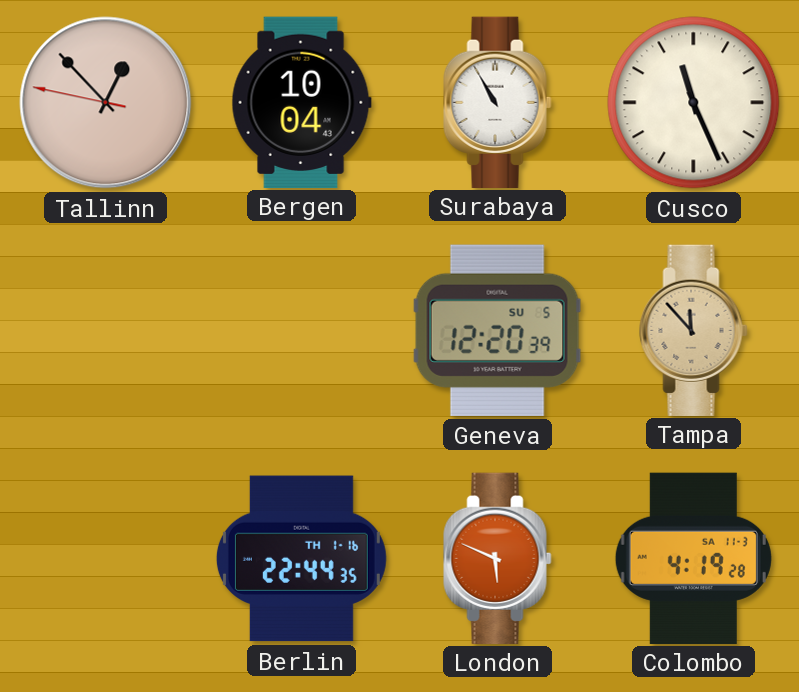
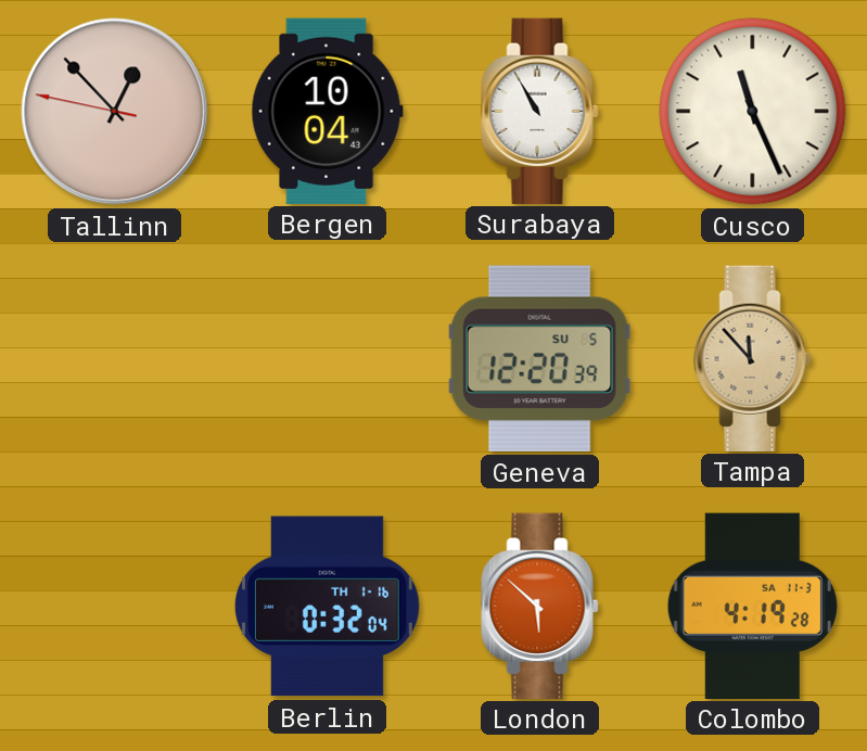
Berlin: 22:44 -> 0:32 (327, 607)
London: 5:49 -> 5:52 (540, 606)
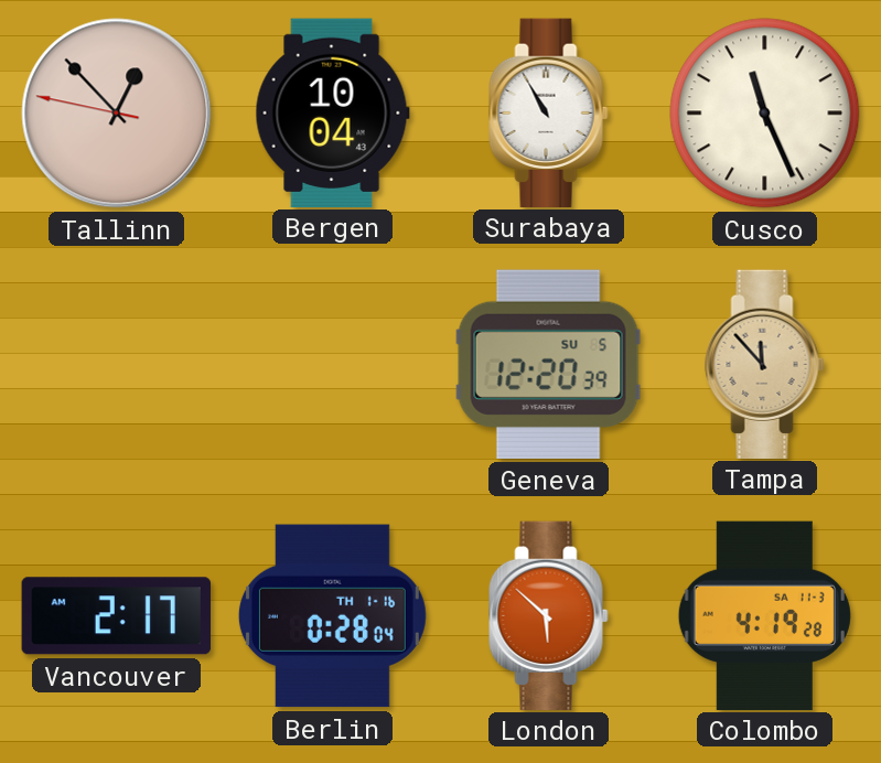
Vancouver: none -> 2:17 (116, 616)
Berlin: 0:32 -> 0:28 (332, 616)
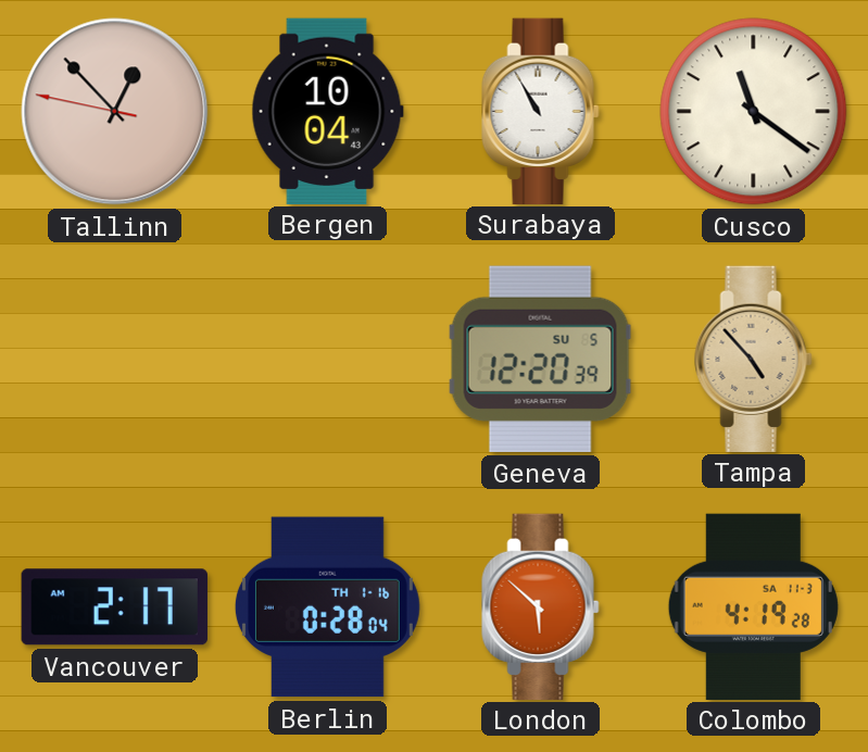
Cusco: 11:26 -> 11:21 (754, 112)
Tampa: 11:53 -> 4:53 (754, 359)
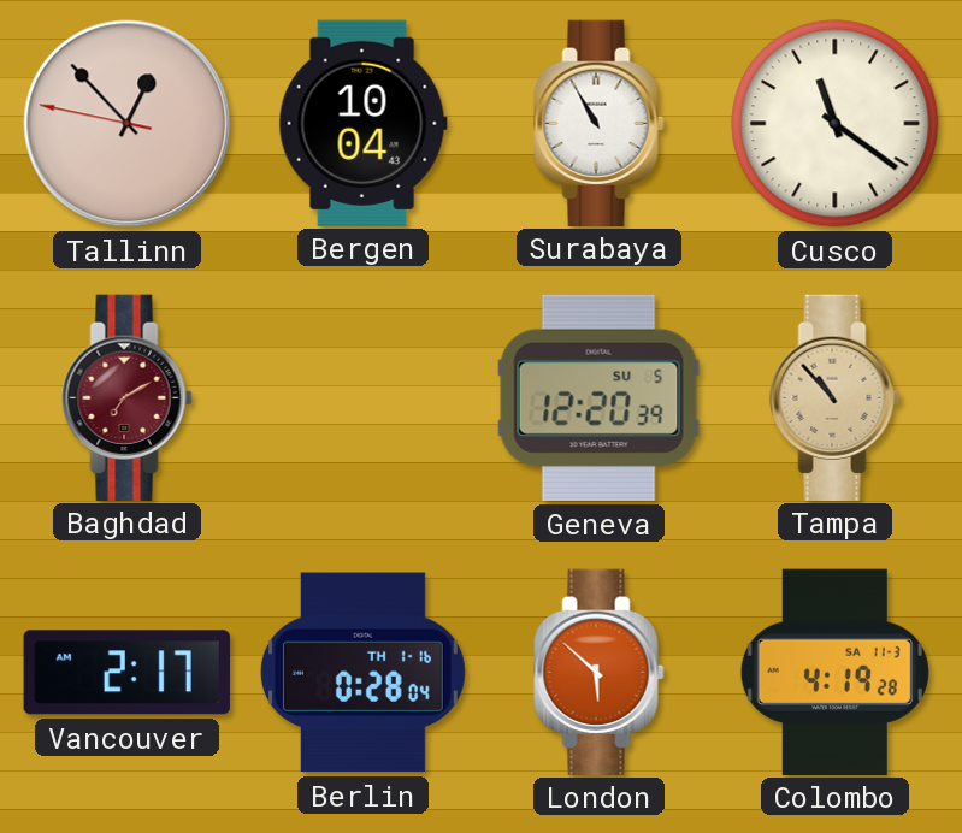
Baghdad: none -> 7:10 (128, 397)
Tampa: 4:53 -> 10:53 (836, 397)
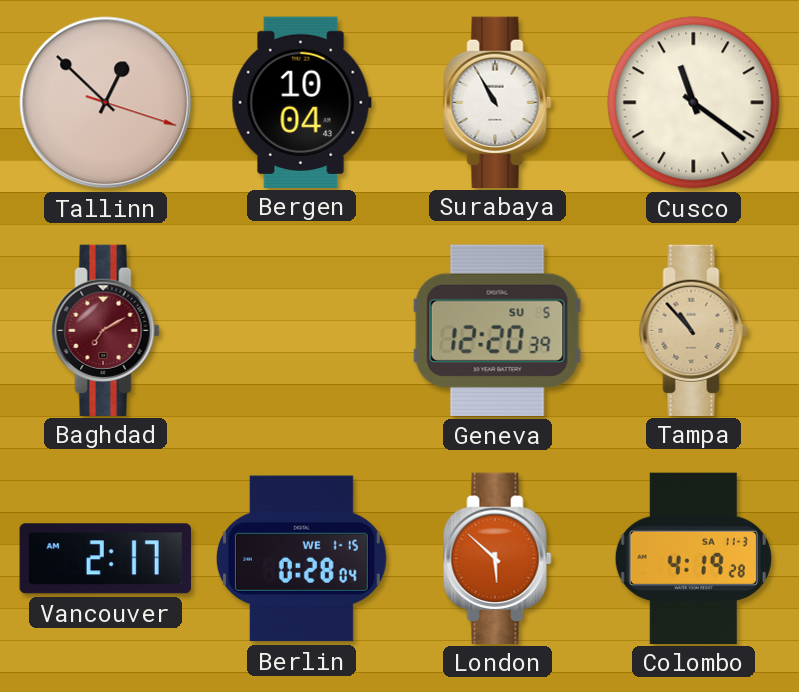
Tallinn: 12:52:47 -> 12:52:18 (106, 103)
Berlin date: TH 1-16 -> WE 1-15 (301, 559)
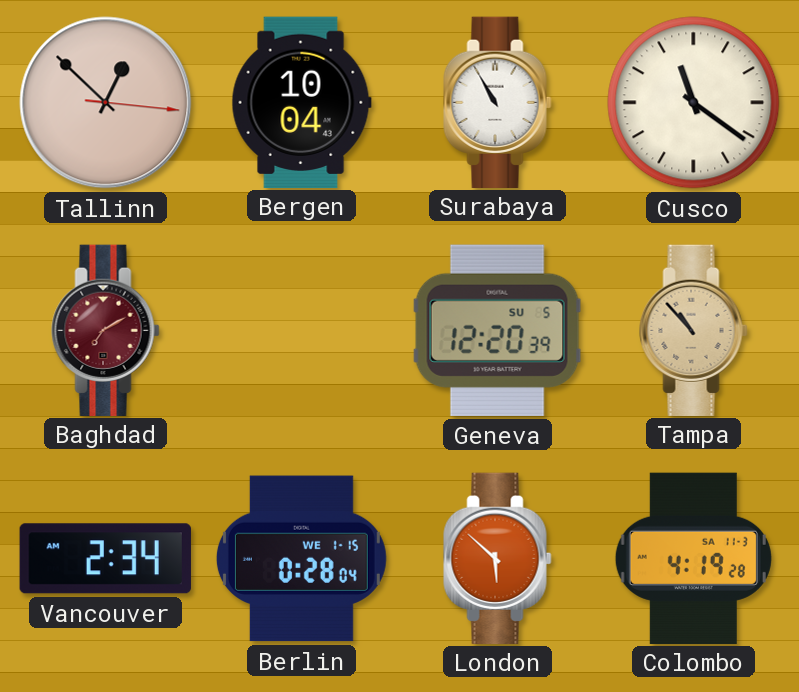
Tallinn: 12:52:18 -> 12:52:16 (106, 103)
Vancouver: 2:17 -> 2:34 (105, 559)
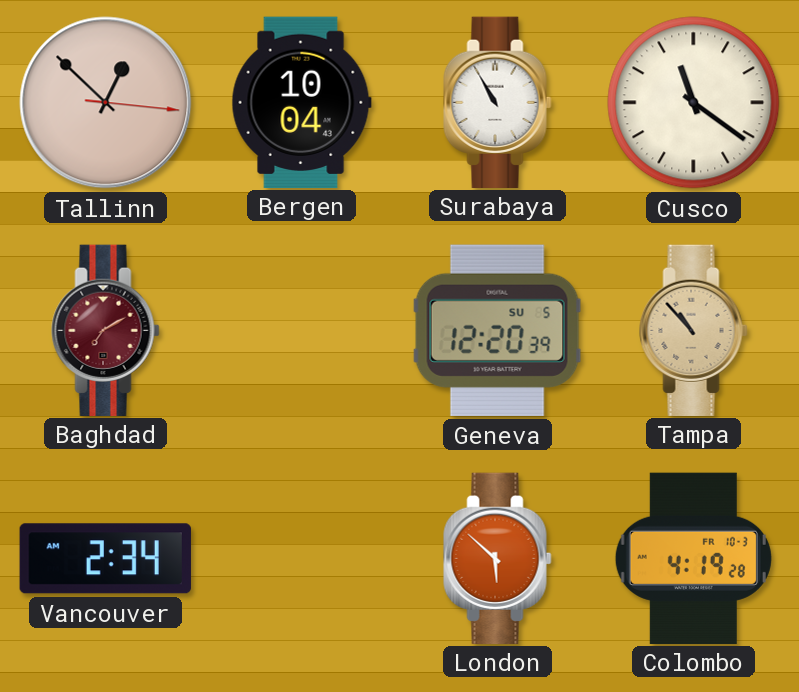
Berlin: 0:28 -> none (301, 559)
Colombo date: SA 11-3 -> FR 10-3 (693, 558)
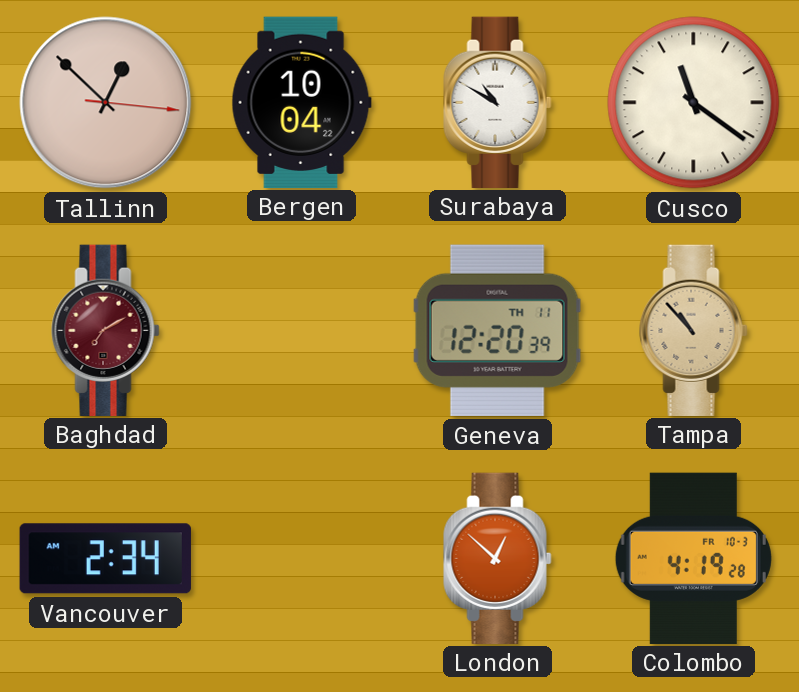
Bergen: 10:04:43 -> 10:04:22 (301, 102)
Surabaya: 10:55 -> 10:50 (498, 102)
Geneva date: SU 5 -> TH 11 (498, 330)
London: 5:52 -> 12:52 (498, 558)
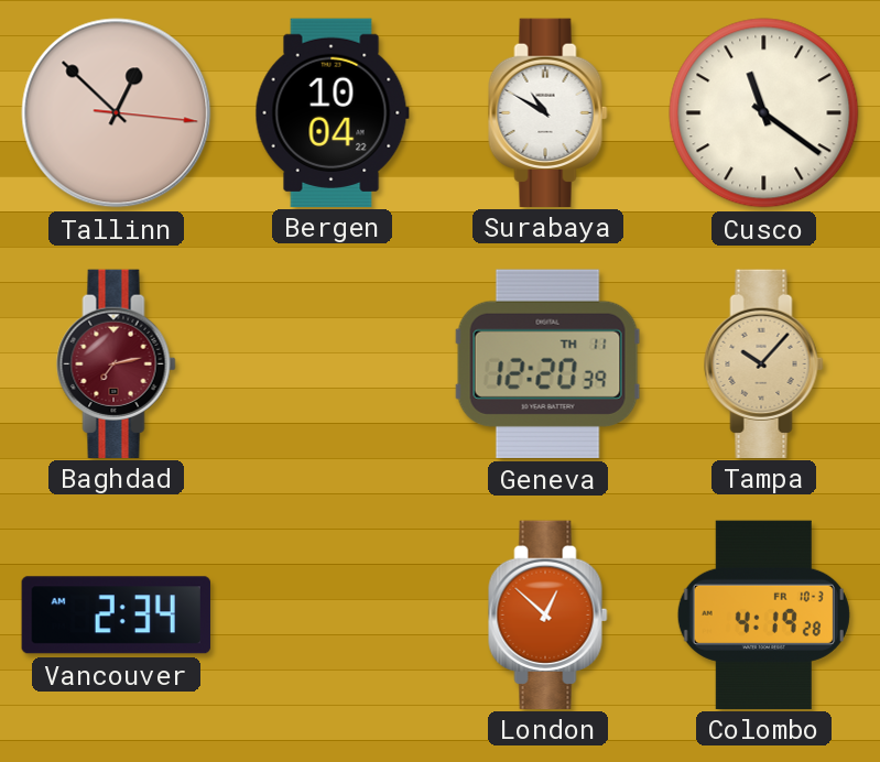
Baghdad: 7:10 -> 7:13 (117, 363)
Tampa: 10:53 -> 10:07 (764, 363)
